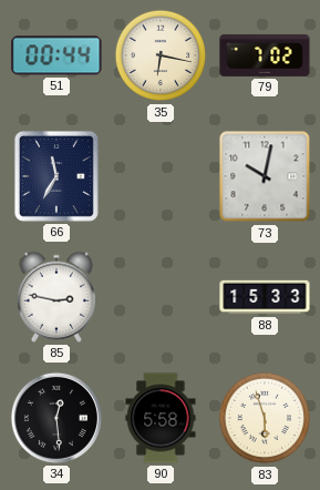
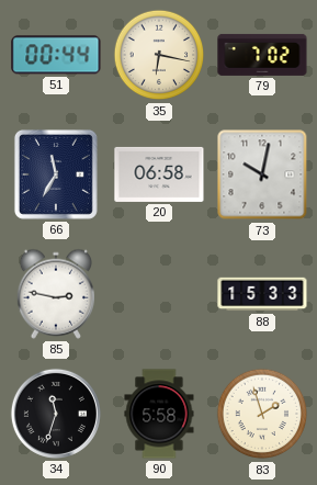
20: none -> 06:58 (159, 174)
34: 12:29 -> 11:33 (56, 414)
83: 5:57 -> 1:57 (262, 414)
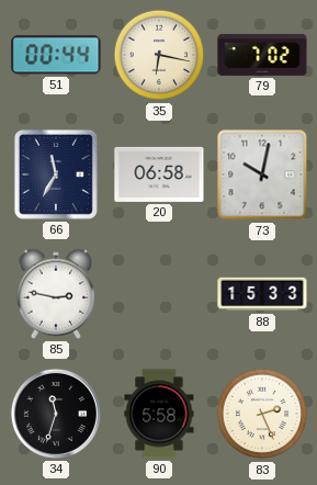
83: 1:57 -> 2:26 (262, 414)
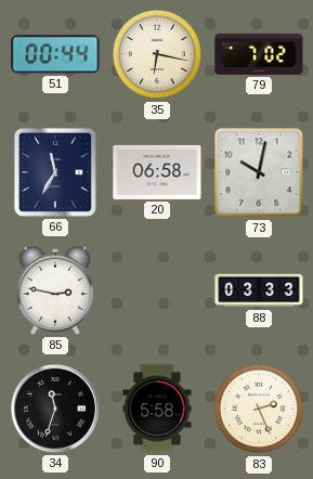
88: 15:33 -> 03:33 (259, 290)
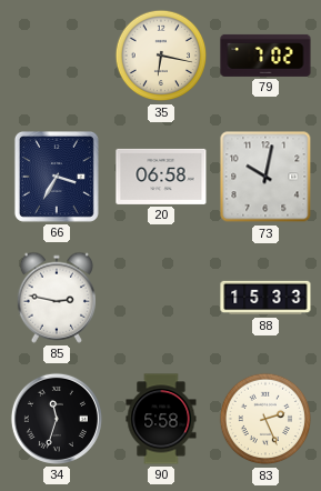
51: 00:44 -> none (55, 54)
66: 11:35 -> 3:35 (57, 177)
88: 03:33 -> 15:33 (265, 298)
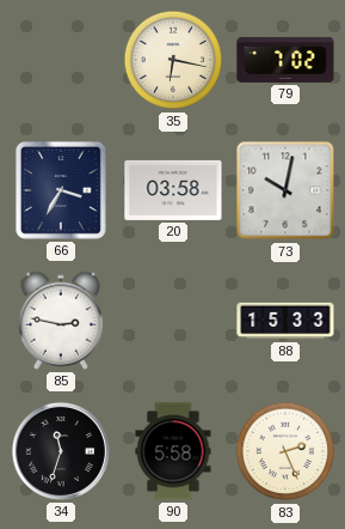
20: 06:58 -> 03:58 (173, 190)
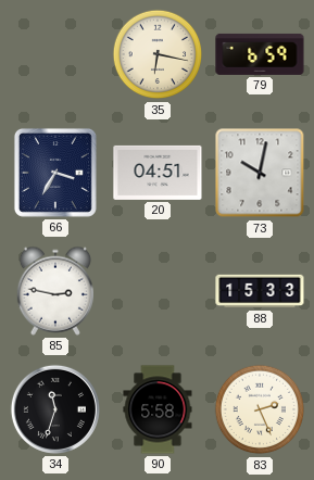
79: 7:02 -> 6:59 (260, 54)
20: 03:58 -> 04:51 (158, 173)
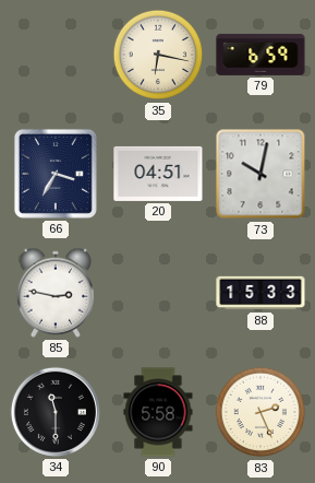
34: 11:33 -> 11:30 (56, 412)
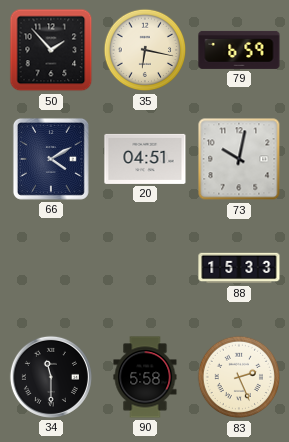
50: none -> 1:53 (51, 50)
66: 3:35 -> 4:10 (51, 159)
85: 2:47 -> none (54, 293)
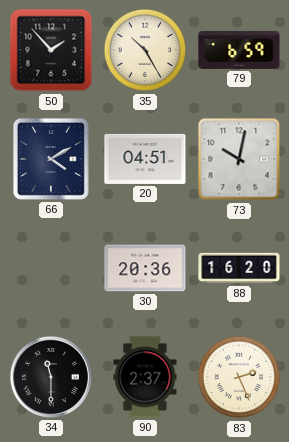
35: 6:17 -> 10:25 (145, 50)
30: none -> 20:36 (145, 268)
88: 15:33 -> 16:20 (239, 268)
90: 5:58 -> 2:37 (145, 377)
